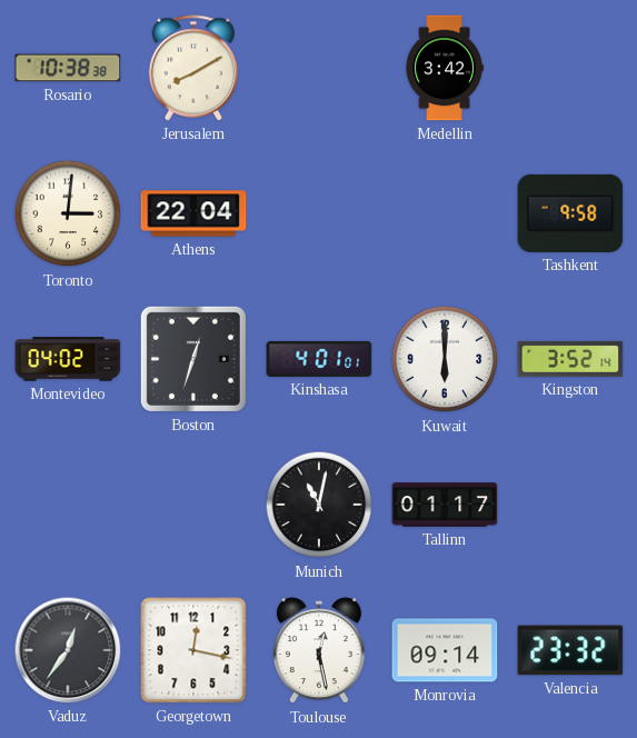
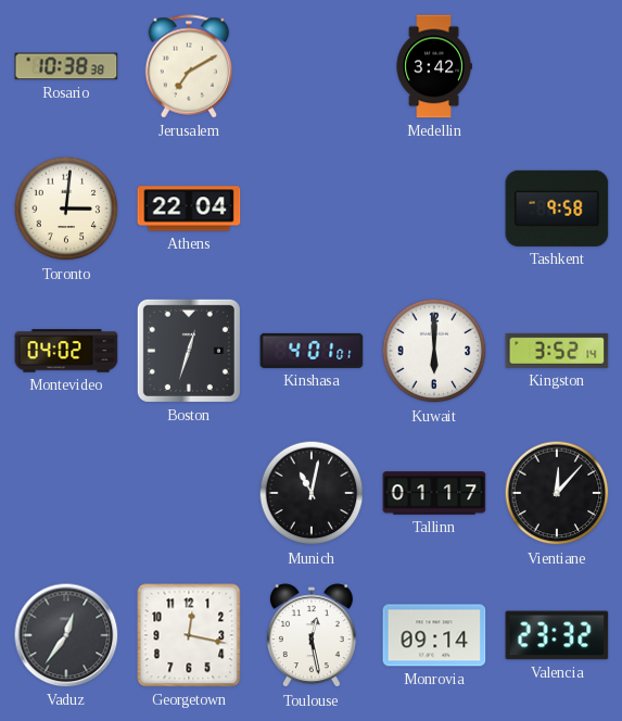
Jerusalem: 8:10 -> 7:10 (189, 66)
Vientiane: none -> 12:07 (557, 493)
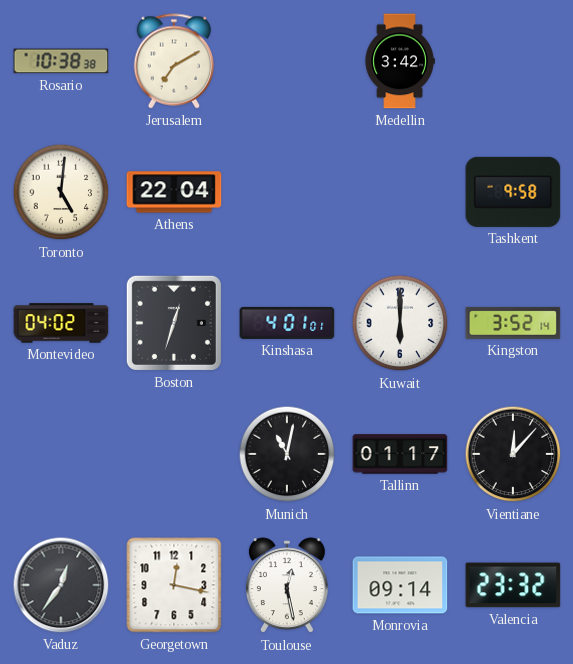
Toronto: 3:01 -> 5:01 (61, 192)
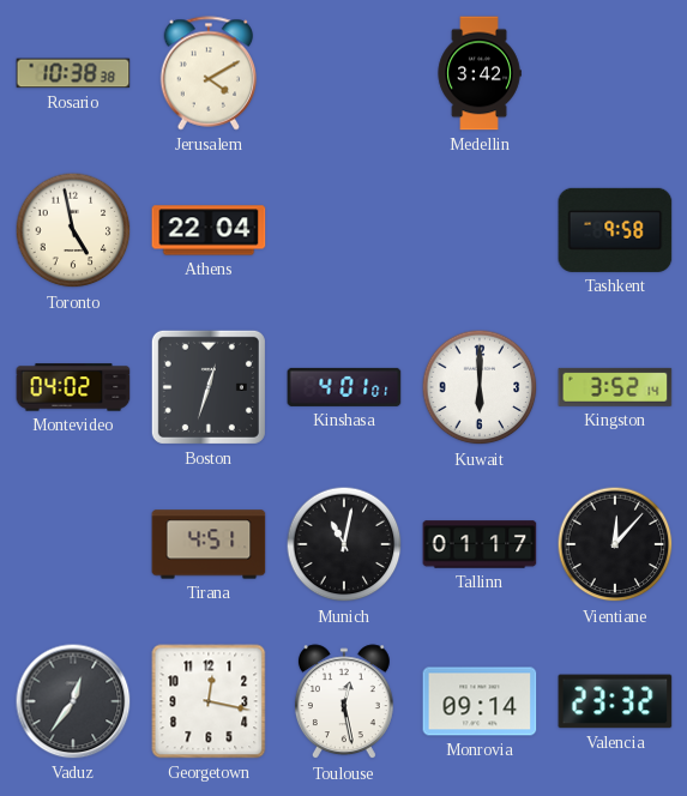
Jerusalem: 7:10 -> 4:10 (209, 73)
Toronto: 5:01 -> 4:58 (73, 230)
Tirana: none -> 4:51 (209, 544)
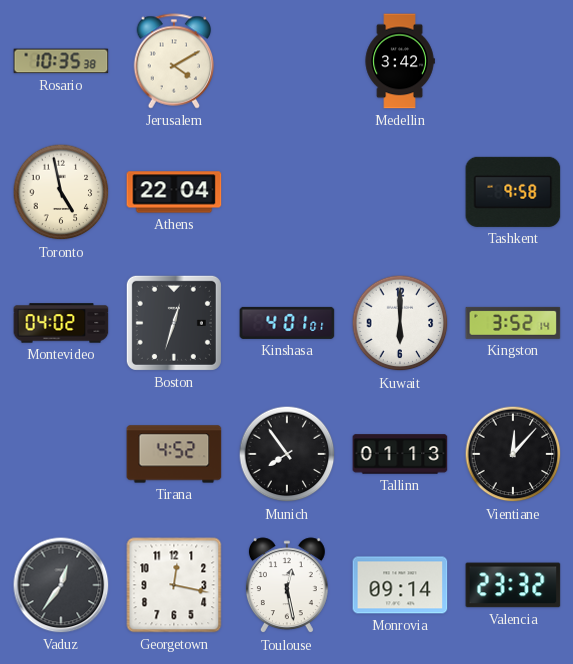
Rosario: 10:38 -> 10:35 (61, 61)
Tirana: 4:51 -> 4:52 (174, 454)
Munich: 11:02 -> 7:54 (287, 454)
Tallinn: 01:17 -> 01:13 (400, 454)
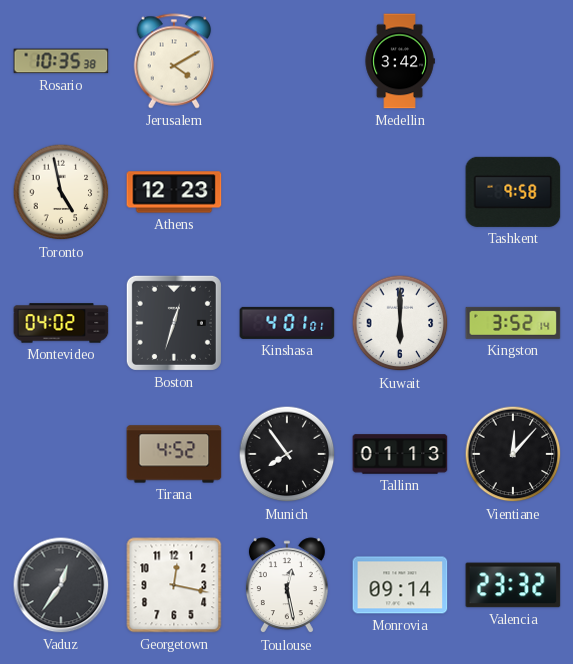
Athens: 22:04 -> 12:23 (174, 192)
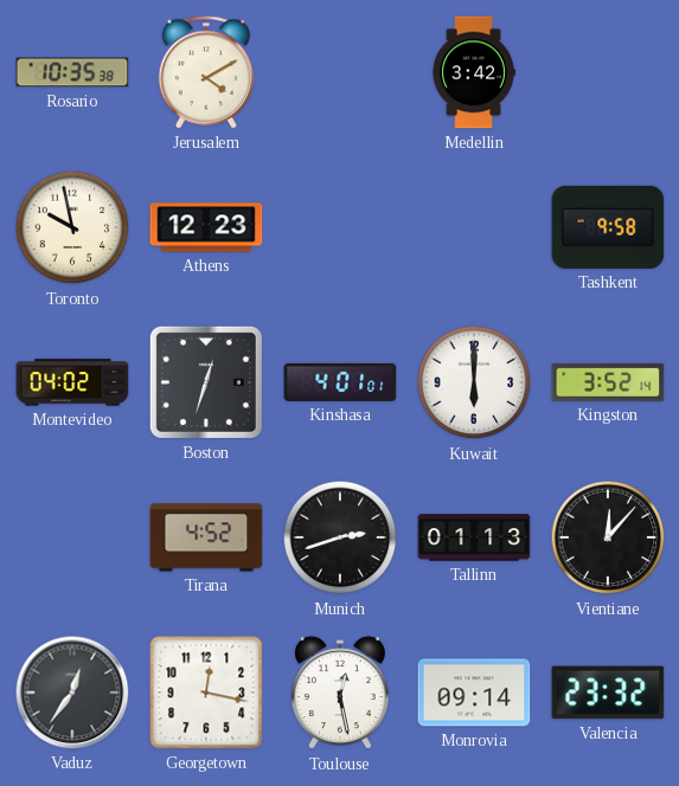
Toronto: 4:58 -> 9:58 (72, 227)
Munich: 7:54 -> 2:42 (340, 537)
